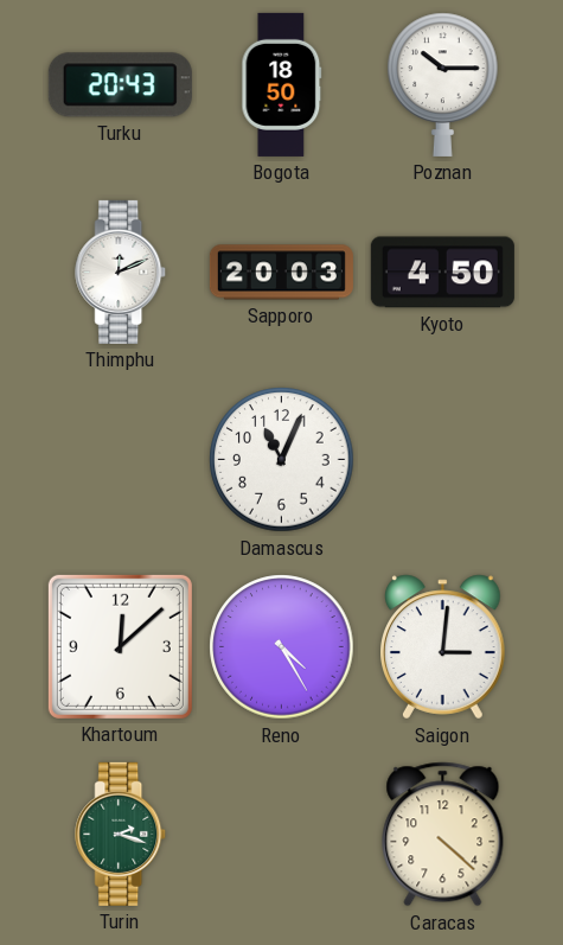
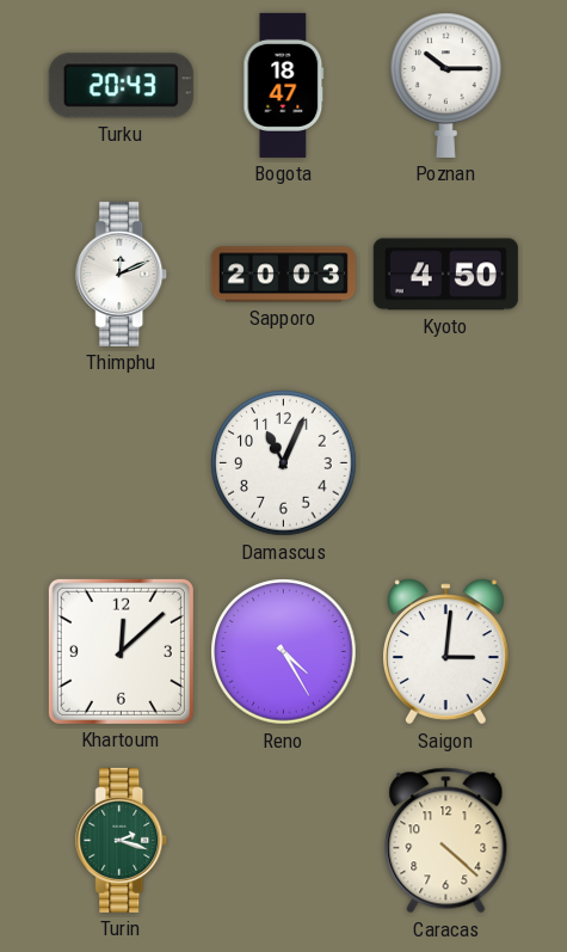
Bogota: 18:50 -> 18:47 (284, 85)
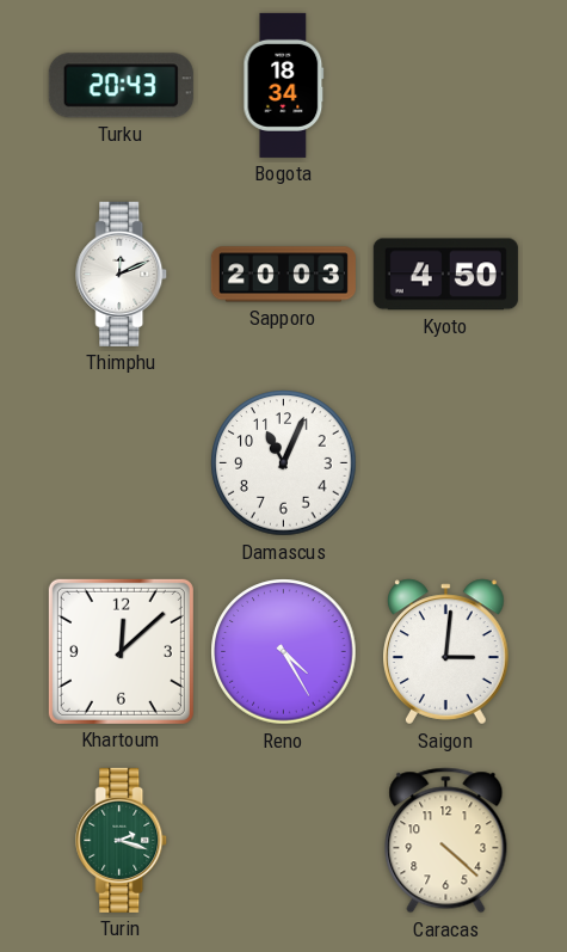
Bogota: 18:47 -> 18:34 (284, 85)
Poznan: 10:15 -> none (446, 85)
